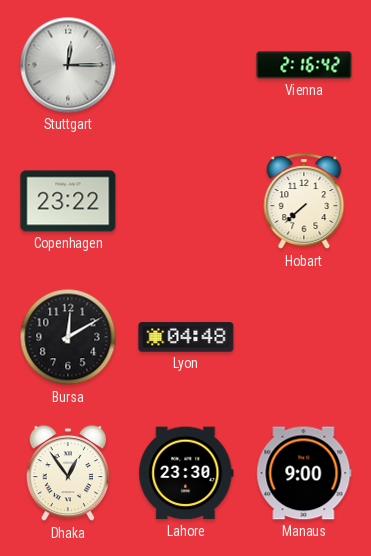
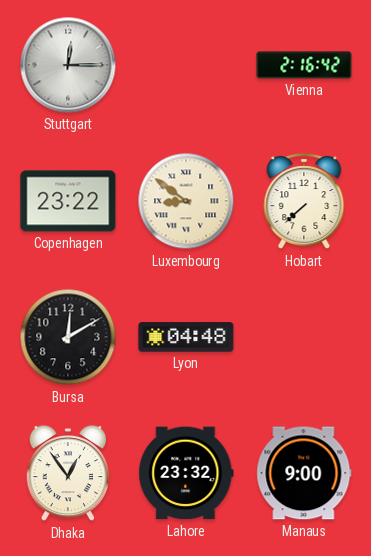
Luxembourg: none -> 8:51 (186, 201)
Lahore: 23:30 -> 23:32 (186, 473)
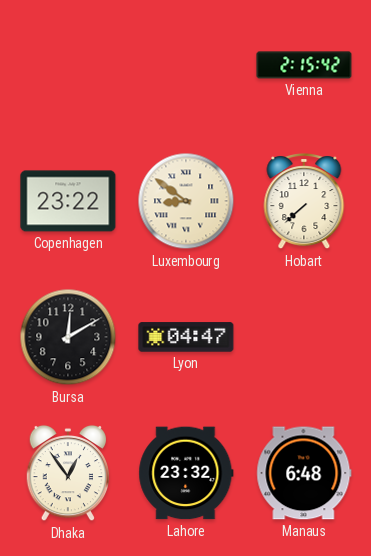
Stuttgart: 12:15 -> none (68, 65)
Vienna: 2:16 -> 2:15 (304, 65)
Lyon: 04:48 -> 04:47 (186, 337)
Manaus: 9:00 -> 6:48 (304, 473)
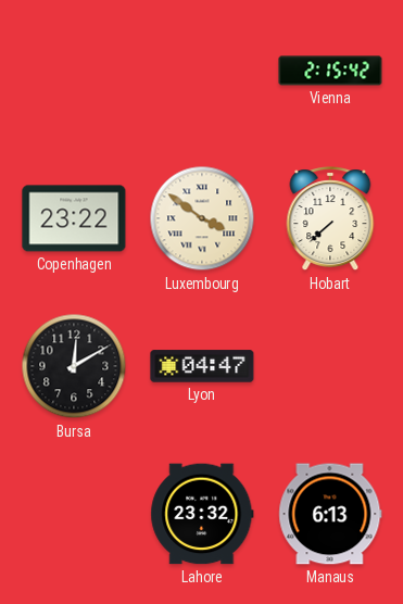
Luxembourg: 8:51 -> 3:51 (202, 218)
Dhaka: 12:54 -> none (68, 473)
Manaus: 6:48 -> 6:13 (330, 514)
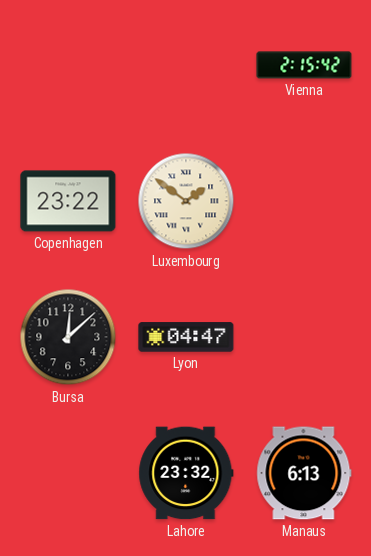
Luxembourg: 3:51 -> 1:51 (186, 201)
Hobart: 7:38 -> none (330, 219)
Bursa: 12:10 -> 12:08 (68, 337)
